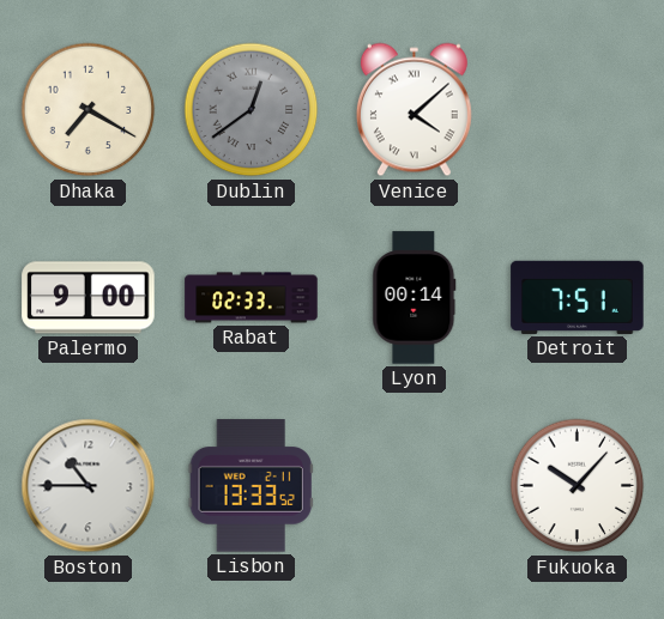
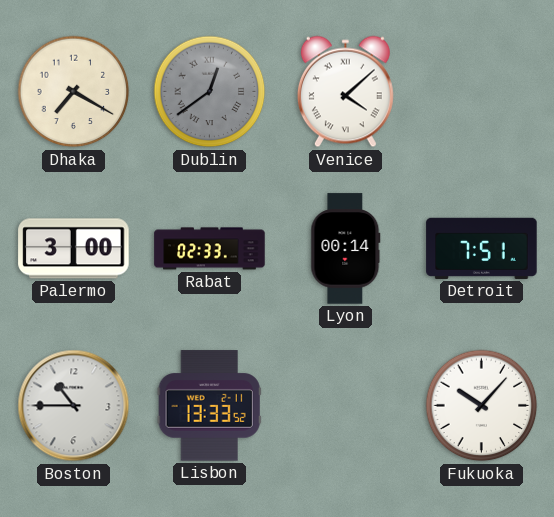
Palermo: 9:00 -> 3:00 (74, 249)
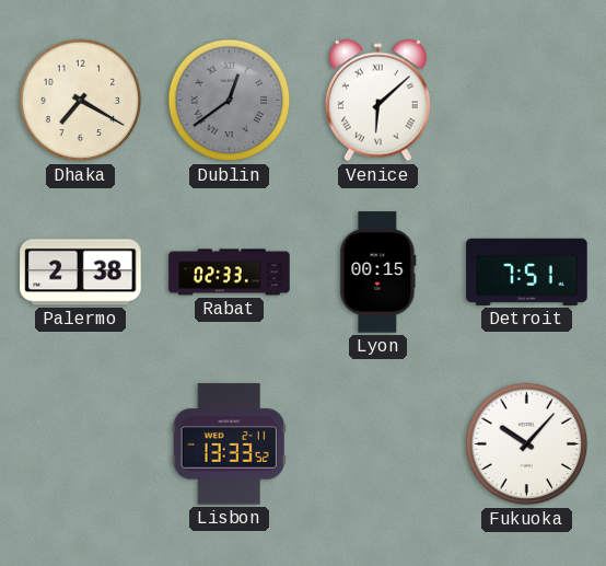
Venice: 4:08 -> 6:08 (377, 101)
Palermo: 3:00 -> 2:38 (81, 273)
Lyon: 00:14 -> 00:15 (378, 273)
Boston: 10:45 -> none (74, 406)
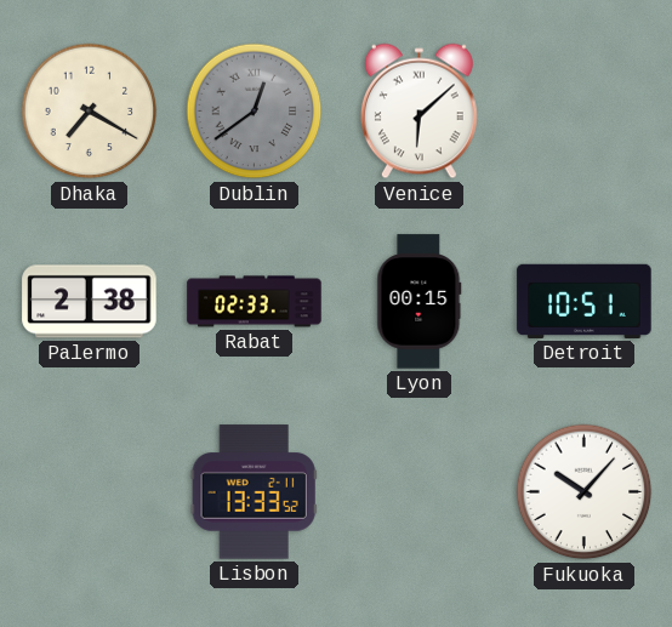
Detroit: 7:51 -> 10:51 (585, 301)
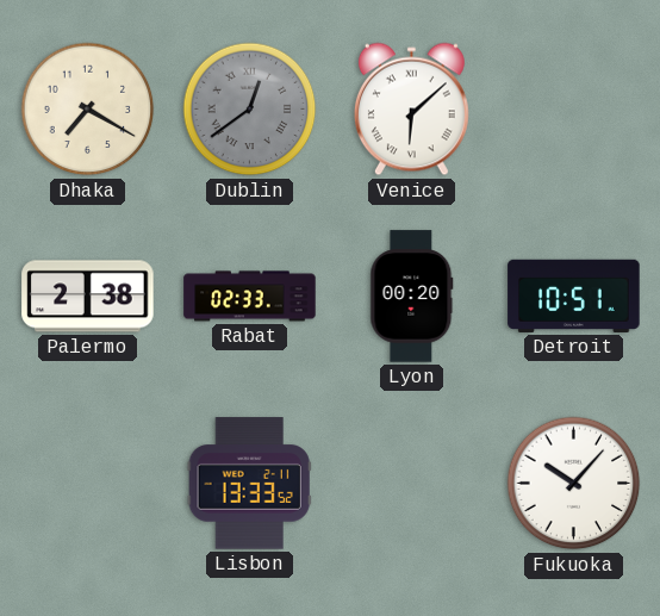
Lyon: 00:15 -> 00:20 (412, 297)
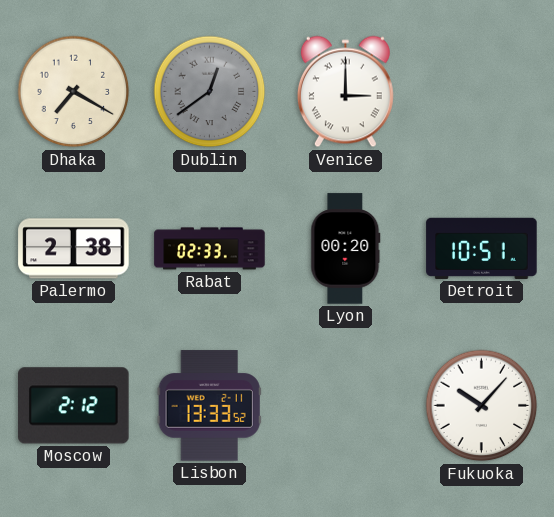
Venice: 6:08 -> 3:00 (345, 92)
Moscow: none -> 2:12 (74, 406)
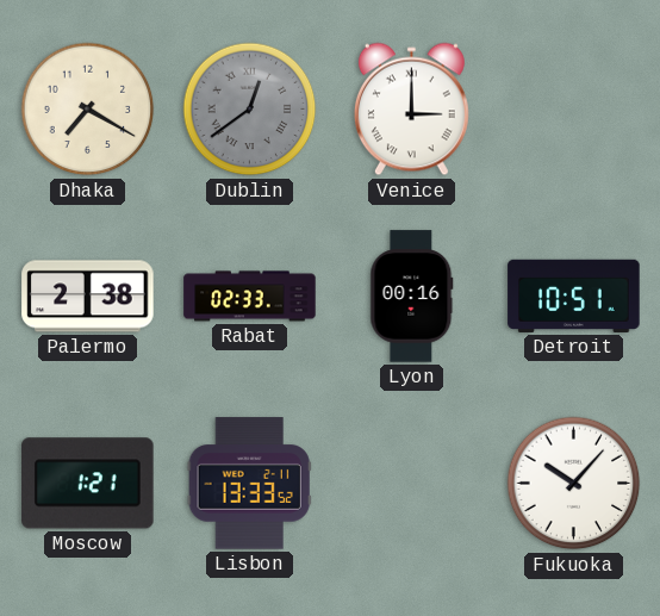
Lyon: 00:20 -> 00:16 (412, 297)
Moscow: 2:12 -> 1:21 (88, 484)
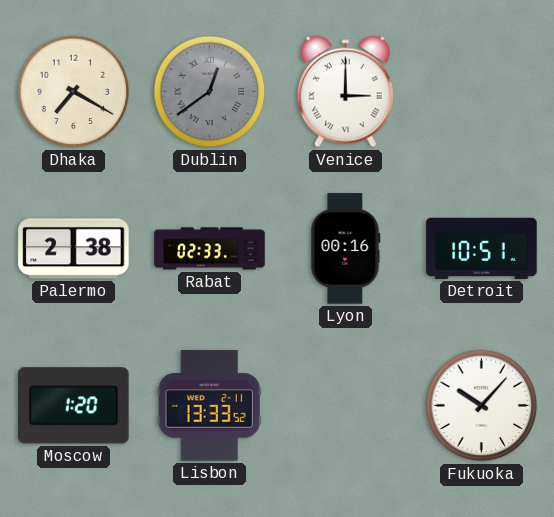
Moscow: 1:21 -> 1:20 (74, 406)
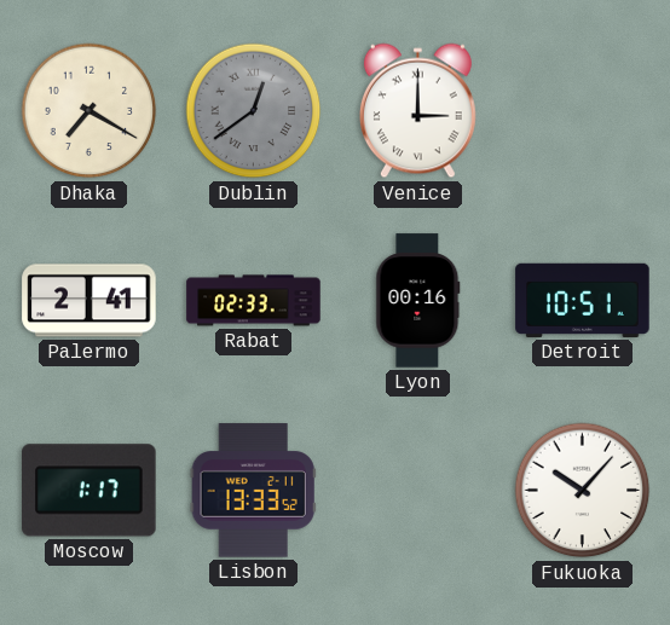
Palermo: 2:38 -> 2:41 (89, 301)
Moscow: 1:20 -> 1:17 (89, 491)
